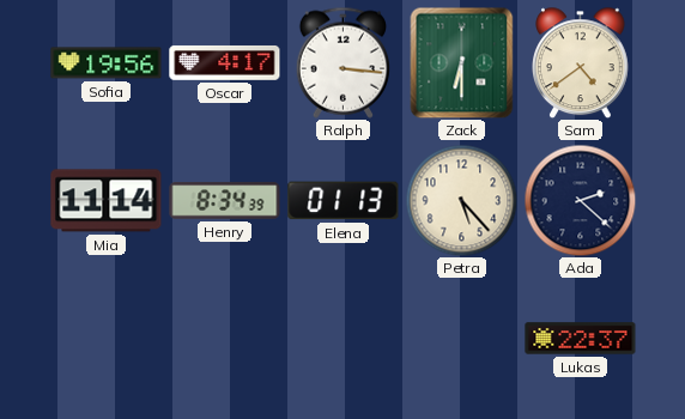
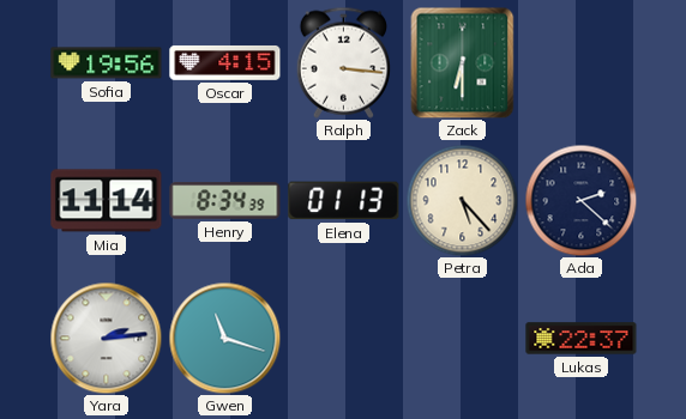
Oscar: 4:17 -> 4:15 (225, 63)
Sam: 4:39 -> none (581, 62)
Yara: none -> 2:14 (106, 338)
Gwen: none -> 11:18 (224, 338)
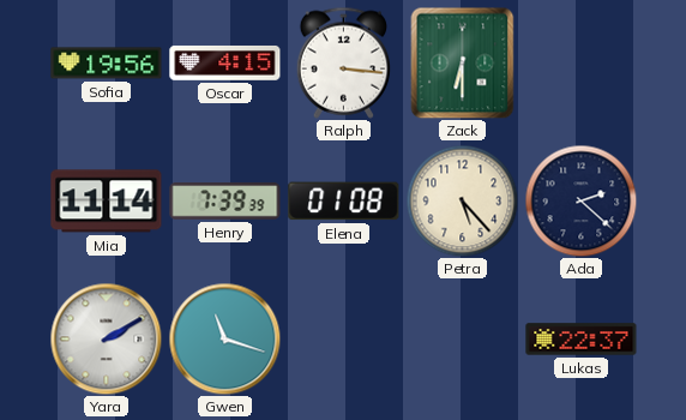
Henry: 8:34 -> 7:39 (225, 202)
Elena: 01:13 -> 01:08 (344, 202)
Yara: 2:14 -> 2:10 (106, 338)
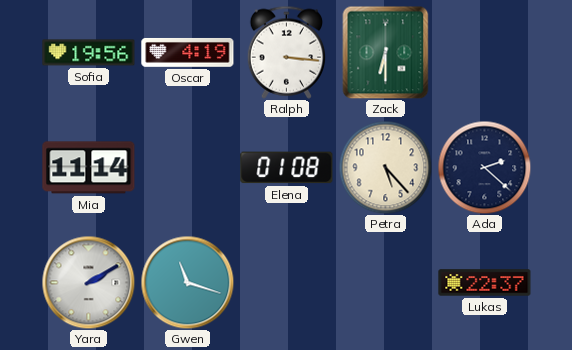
Oscar: 4:15 -> 4:19 (188, 53)
Henry: 7:39 -> none (225, 202)
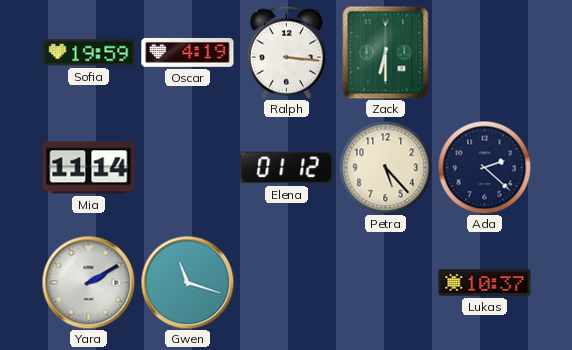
Sofia: 19:56 -> 19:59 (89, 53)
Elena: 01:08 -> 01:12 (287, 168)
Lukas: 22:37 -> 10:37 (485, 283)
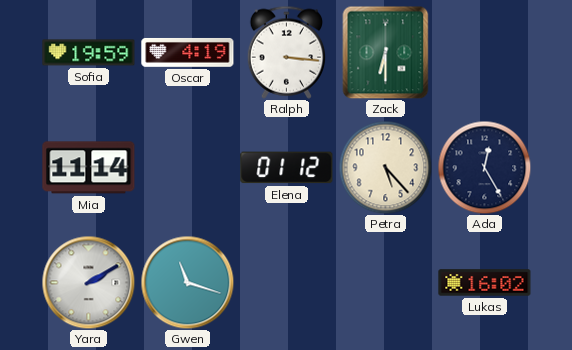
Ada: 2:22 -> 12:25 (484, 167)
Lukas: 10:37 -> 16:02 (485, 283)
